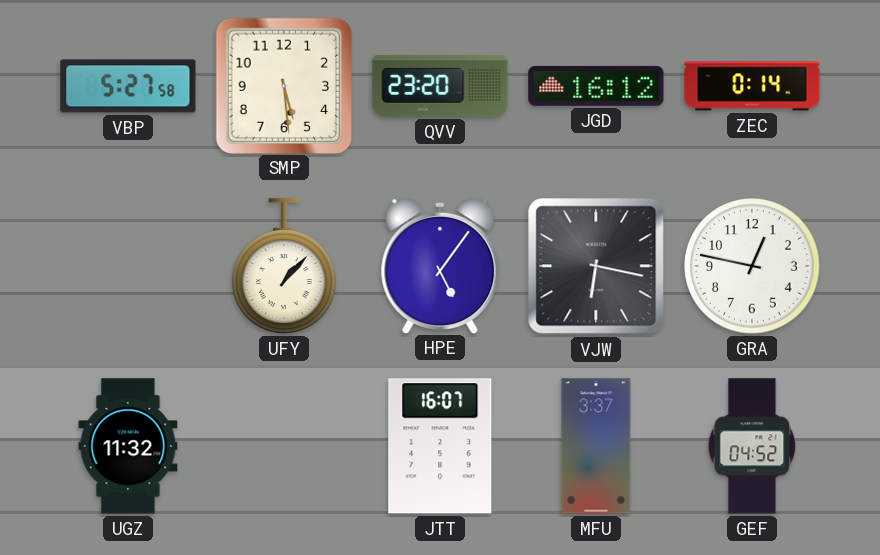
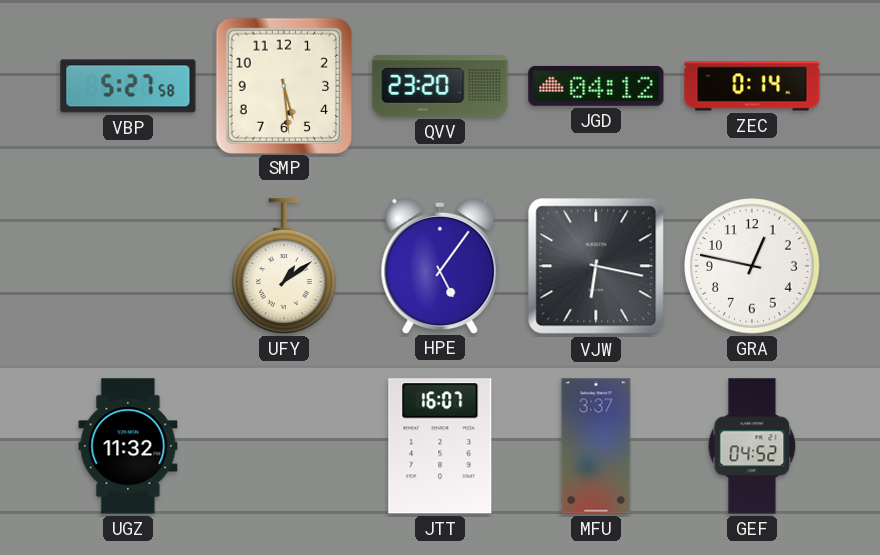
JGD: 16:12 -> 04:12 (596, 86)
UFY: 1:07 -> 1:09 (285, 266)
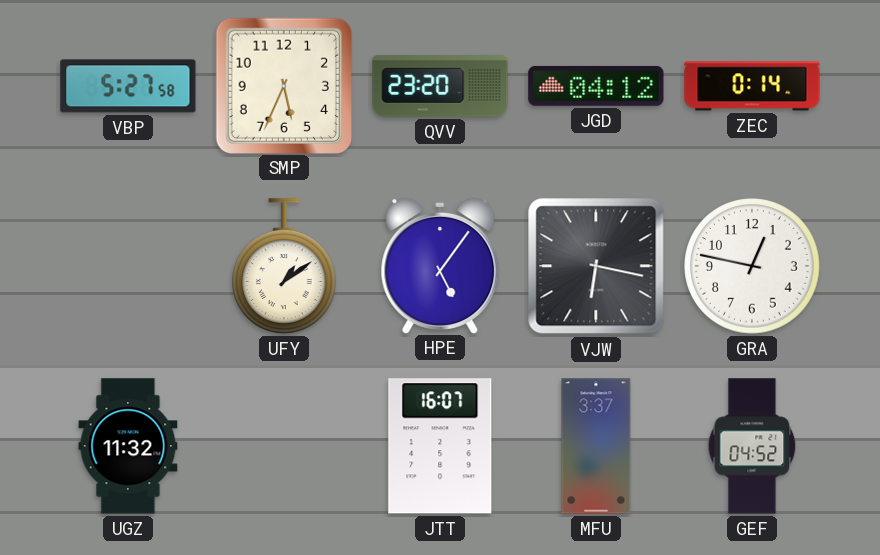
SMP: 5:29 -> 5:34 (283, 85)
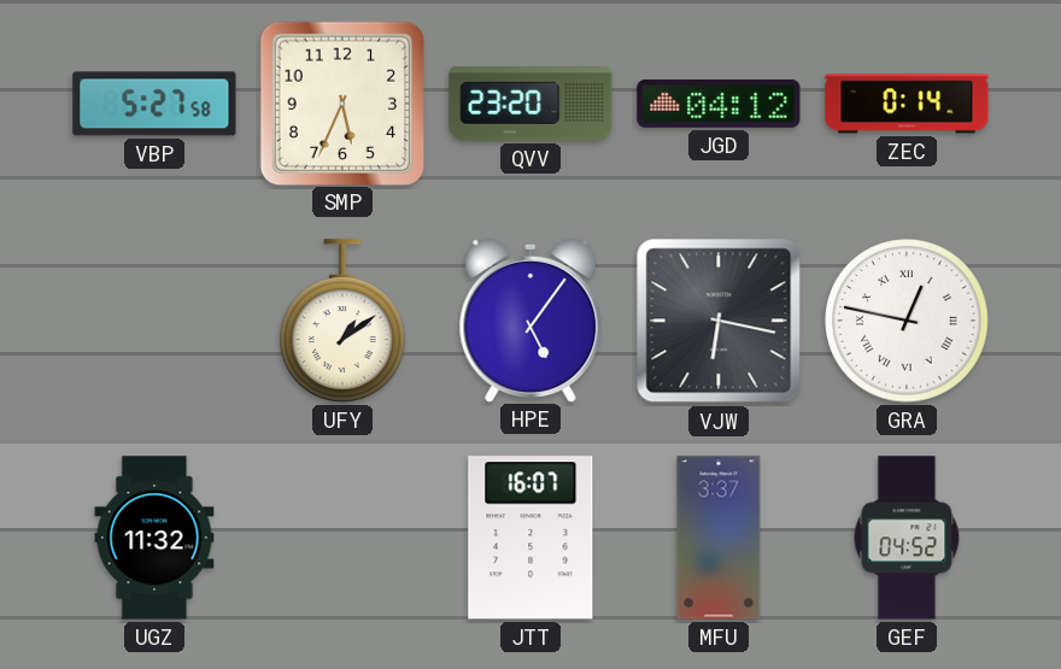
GRA numerals: Arabic -> Roman (907, 321)
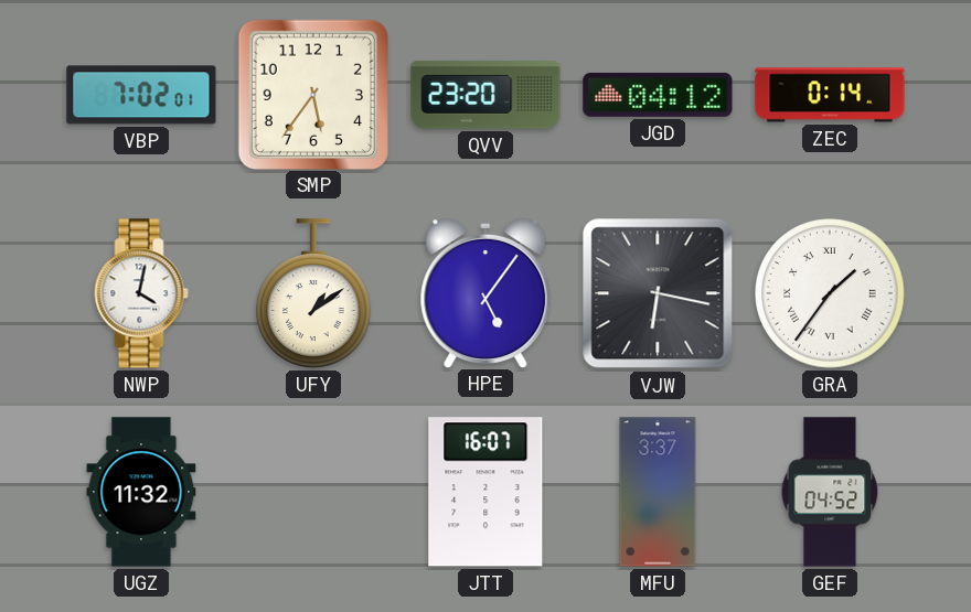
VBP: 5:27 -> 7:02 (141, 95)
SMP: 5:34 -> 5:36 (312, 94)
NWP: none -> 4:02 (141, 293)
GRA: 12:47 -> 1:36 (830, 293)
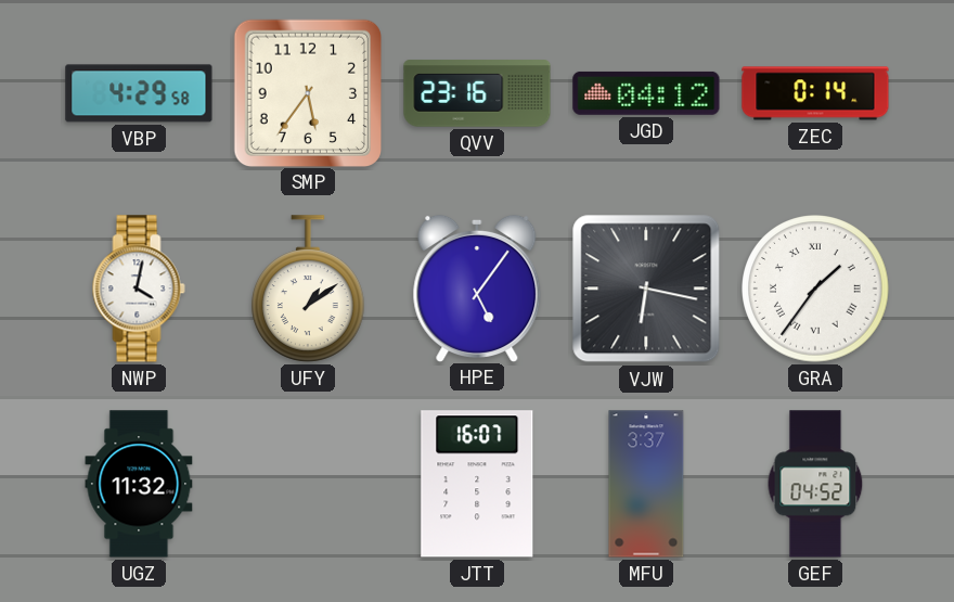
VBP: 7:02 -> 4:29 (139, 93)
QVV: 23:20 -> 23:16 (477, 93)
